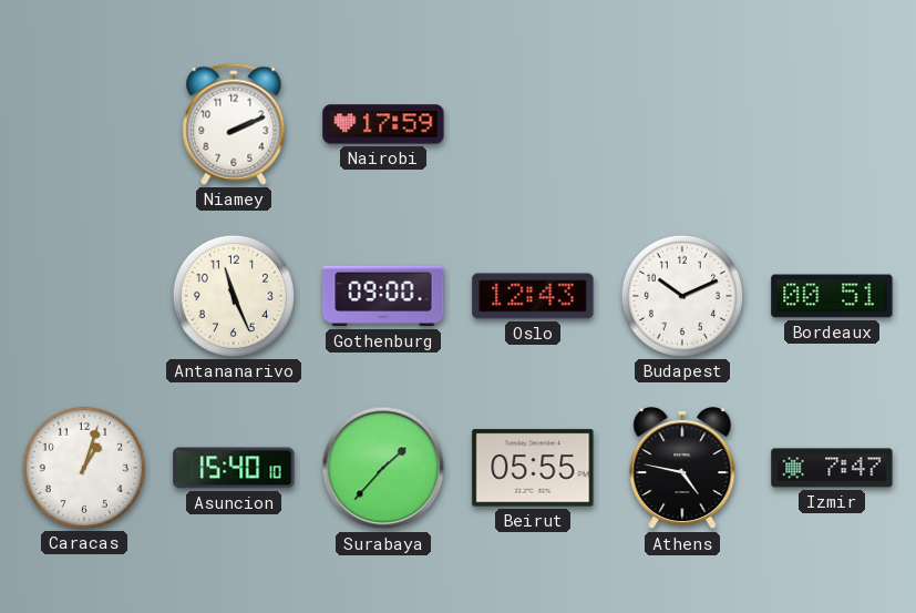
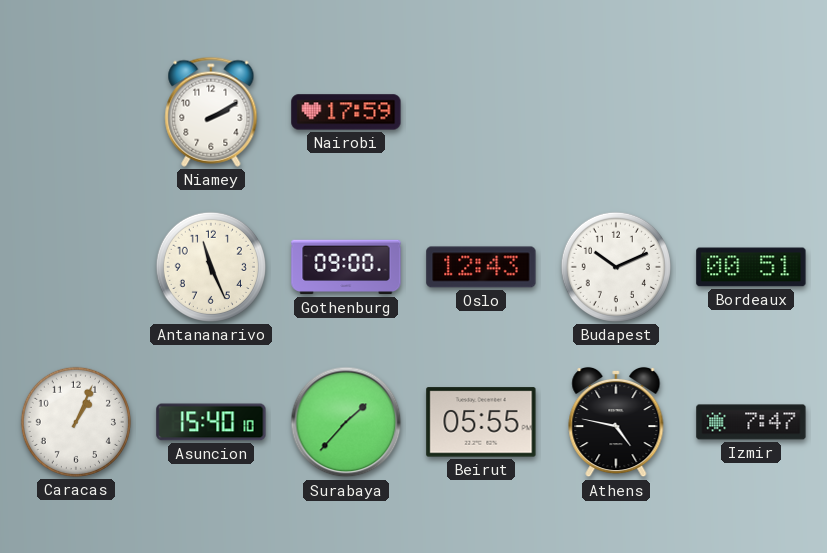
Niamey: 2:11 -> 2:10 (211, 112)
Caracas: 1:03 -> 1:04 (76, 422)
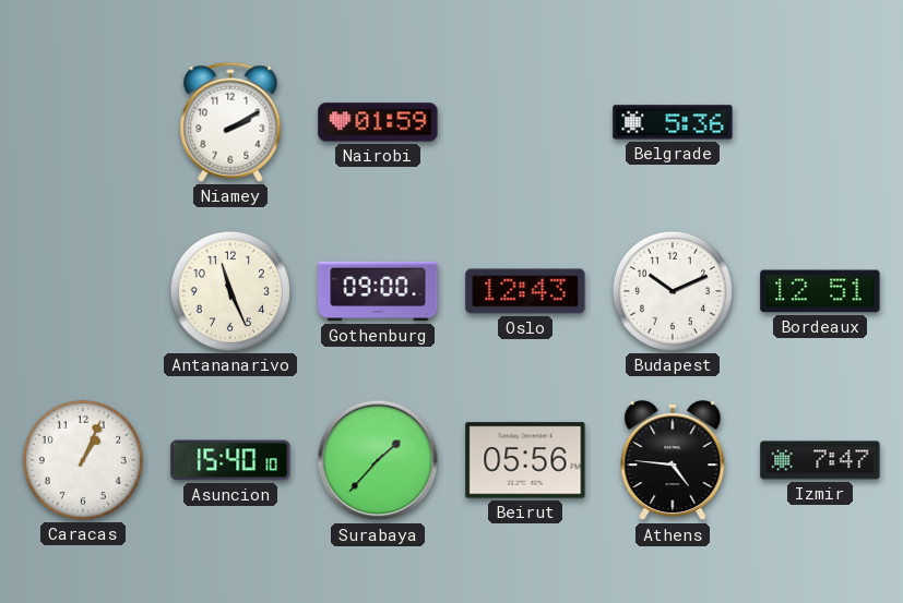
Nairobi: 17:59 -> 01:59 (378, 122)
Belgrade: none -> 5:36 (673, 122)
Bordeaux: 00:51 -> 12:51 (820, 291)
Beirut: 05:55 -> 05:56 (525, 460)
Athens: 4:47 -> 4:46 (673, 460)
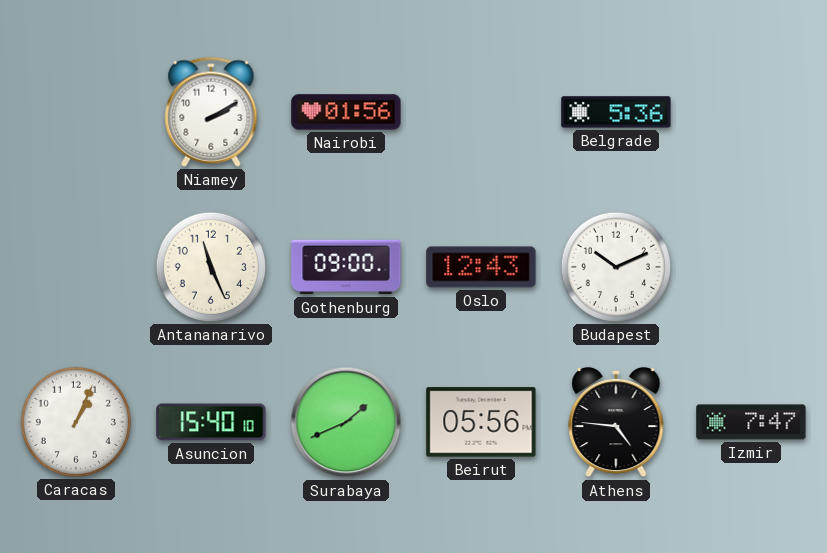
Nairobi: 01:59 -> 01:56 (346, 112)
Bordeaux: 12:51 -> none (820, 291)
Surabaya: 1:37 -> 1:41 (346, 422)
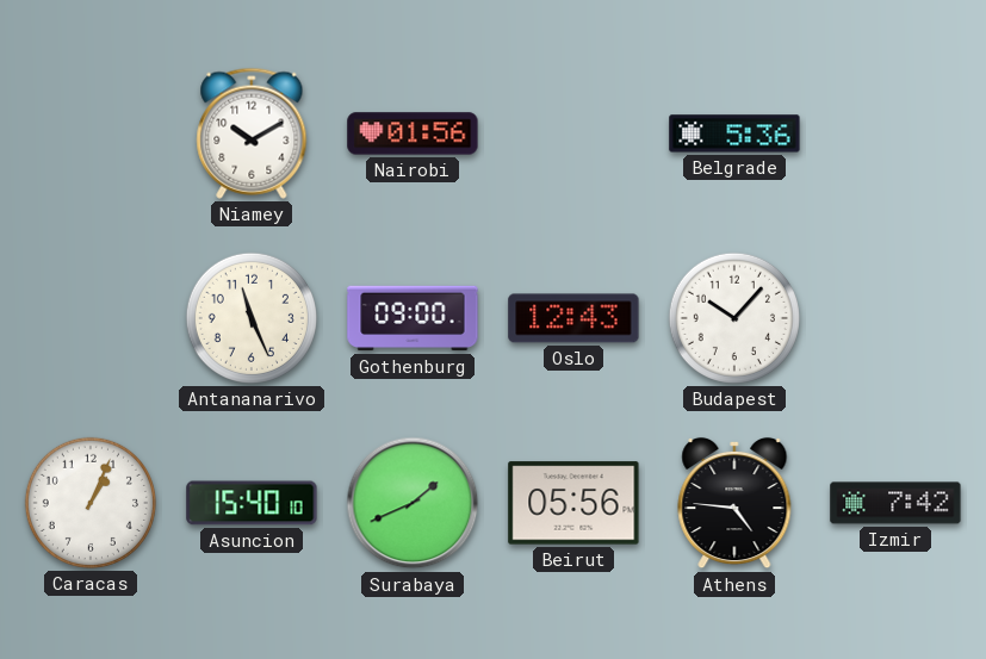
Niamey: 2:10 -> 10:10 (252, 133)
Budapest: 10:11 -> 10:07 (734, 318)
Izmir: 7:47 -> 7:42 (895, 503)
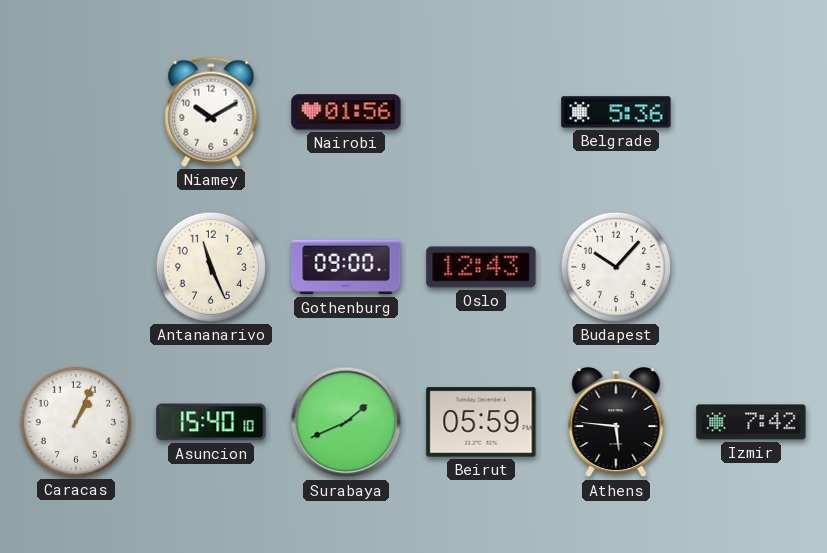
Beirut: 05:56 -> 05:59 (481, 422)
Athens: 4:46 -> 5:46 (616, 422)
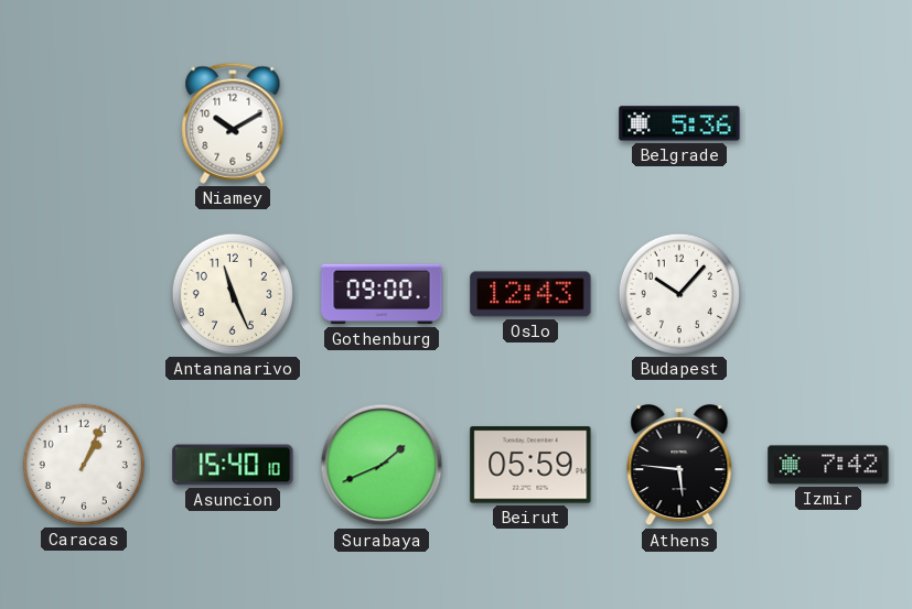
Nairobi: 01:56 -> none (346, 112)
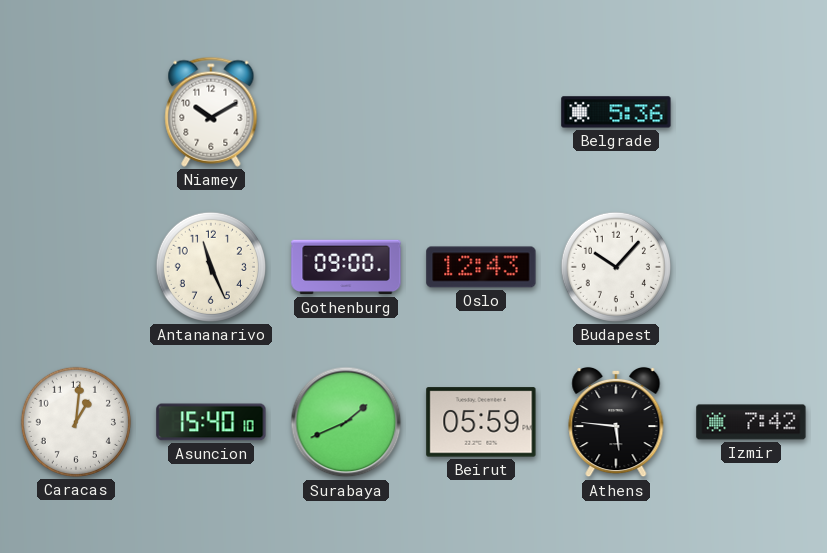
Caracas: 1:04 -> 1:01 (76, 422)
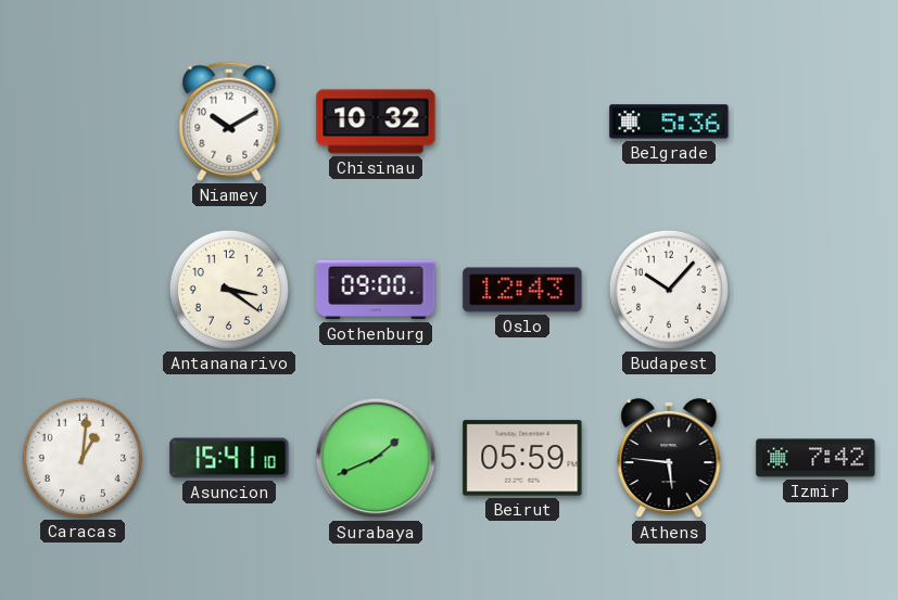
Chisinau: none -> 10:32 (376, 122)
Antananarivo: 11:26 -> 3:21 (229, 290)
Asuncion: 15:40 -> 15:41 (229, 458)
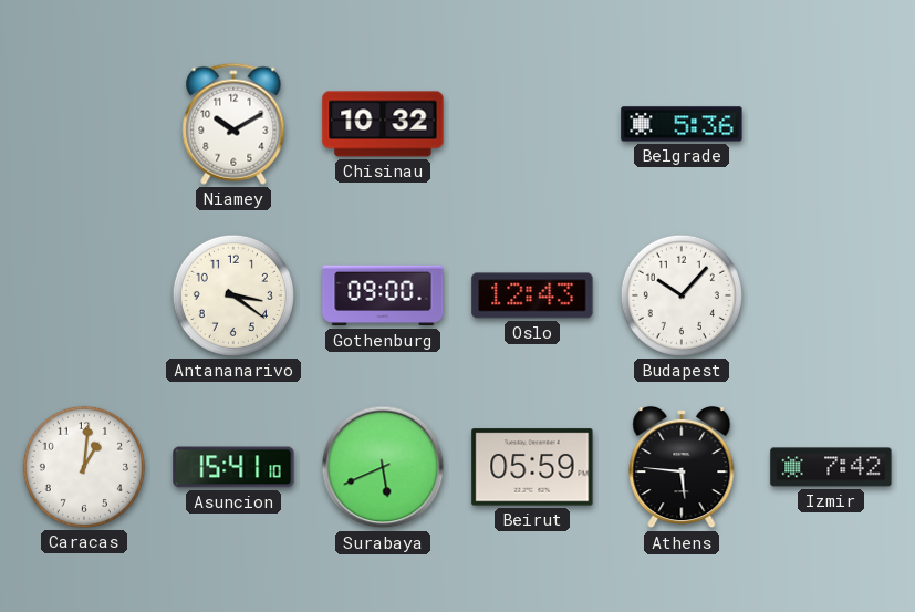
Surabaya: 1:41 -> 5:41 (383, 467)
